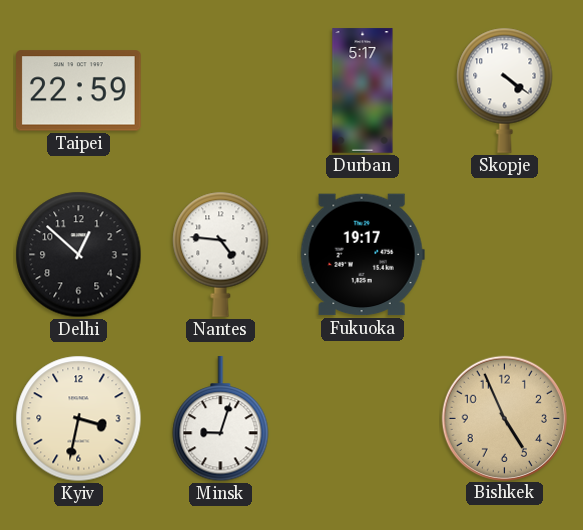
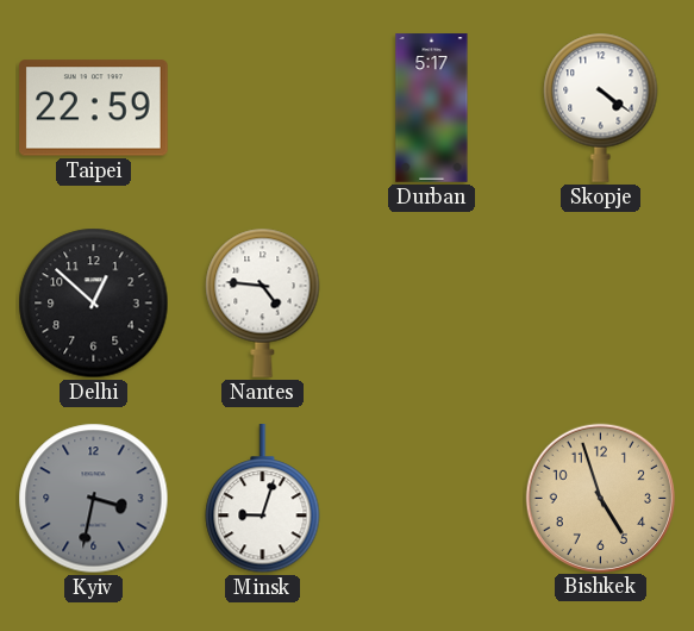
Fukuoka: 19:17 -> none (362, 255)
Kyiv dial: cream -> grey (94, 499)
Bishkek: 4:56 -> 4:57 (600, 498)
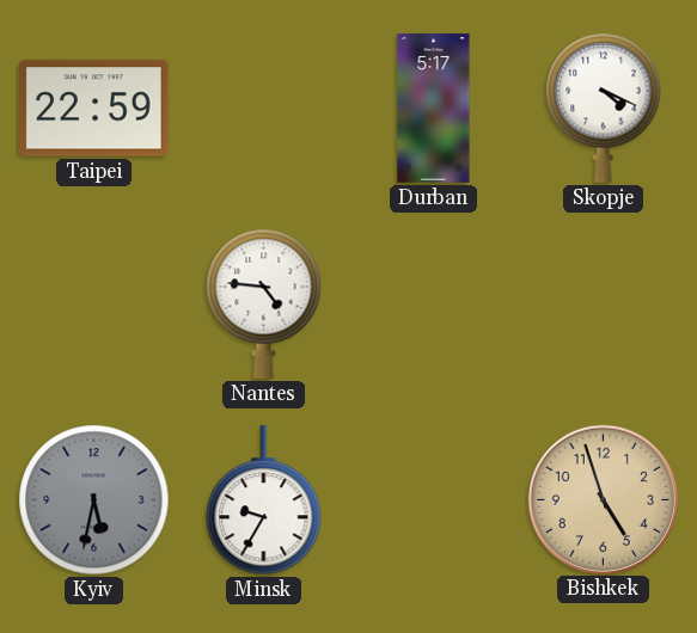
Skopje: 4:21 -> 4:19 (604, 107)
Delhi: 12:52 -> none (94, 304)
Kyiv: 3:32 -> 5:32 (94, 500)
Minsk: 9:03 -> 9:35 (264, 500)
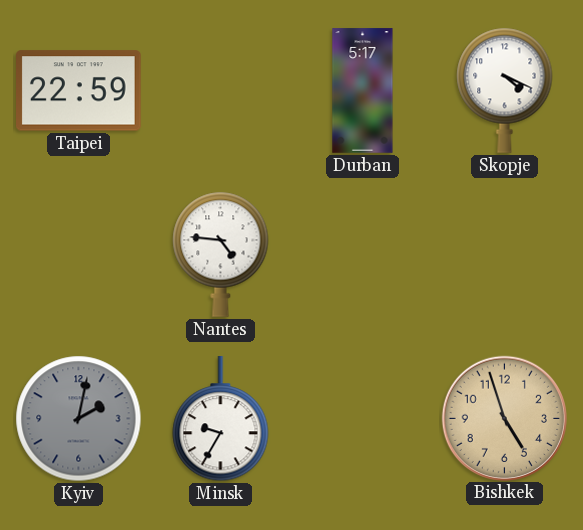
Kyiv: 5:32 -> 2:02 (79, 419)
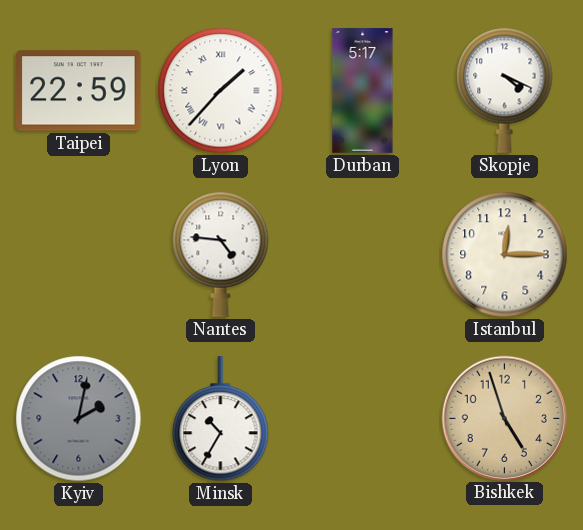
Lyon: none -> 1:37 (221, 91)
Istanbul: none -> 12:15 (505, 255)
Minsk: 9:35 -> 10:35 (221, 419)
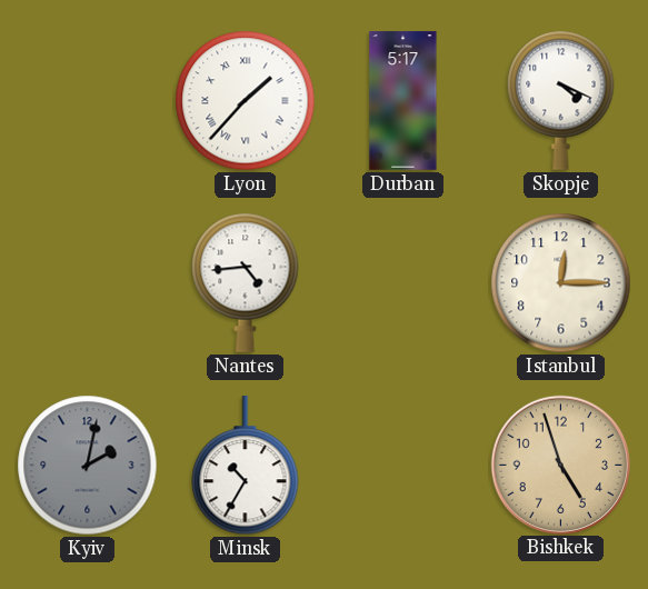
Taipei: 22:59 -> none (79, 91)
Nantes: 4:46 -> 4:44 (246, 282)
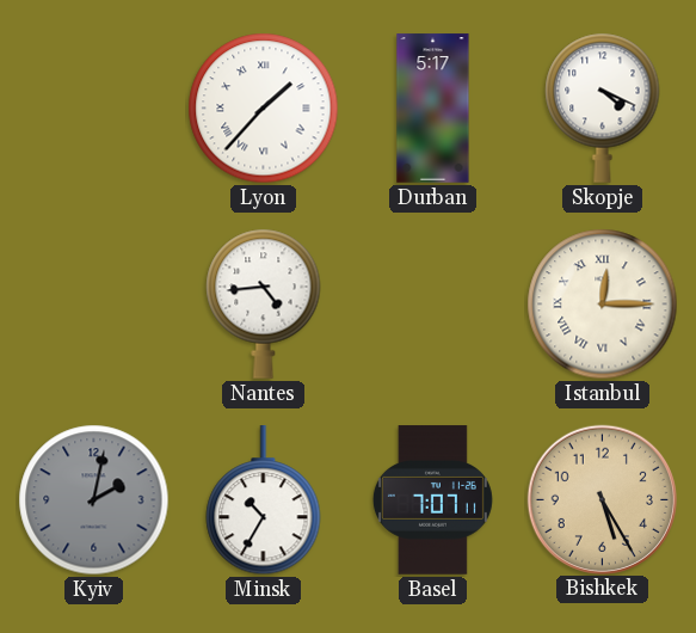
Istanbul numerals: Arabic -> Roman (603, 305)
Basel: none -> 7:07 (432, 500)
Bishkek: 4:57 -> 5:25 (602, 499)
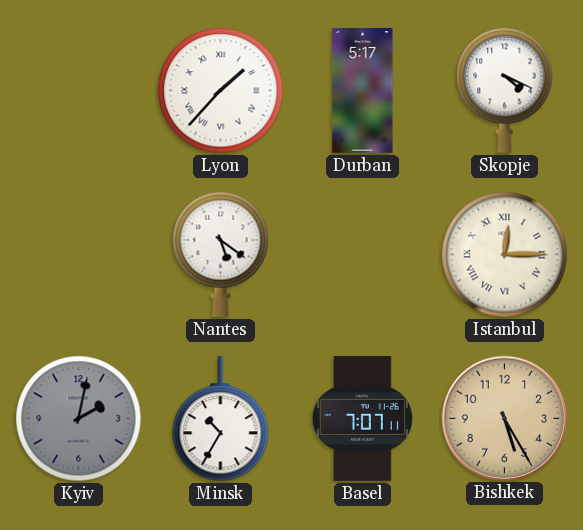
Nantes: 4:44 -> 5:21 (221, 254)
